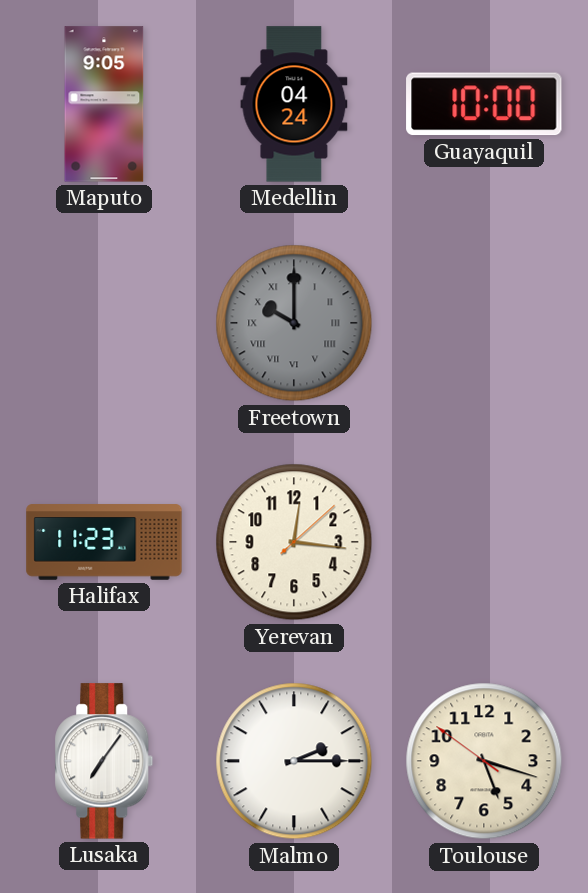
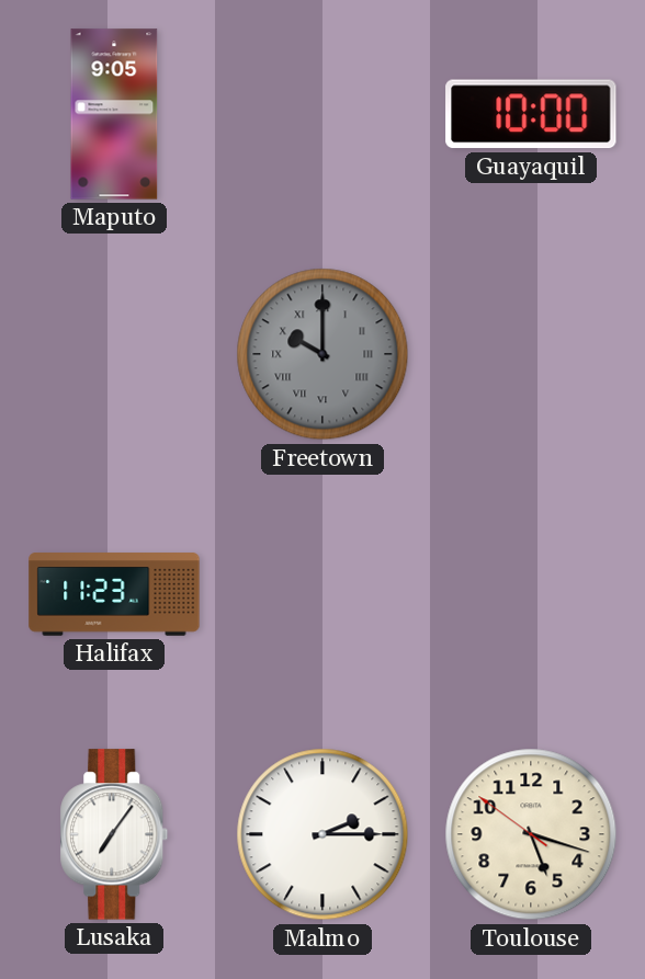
Medellin: 04:24 -> none (294, 104)
Yerevan: 12:16 -> none (294, 542)
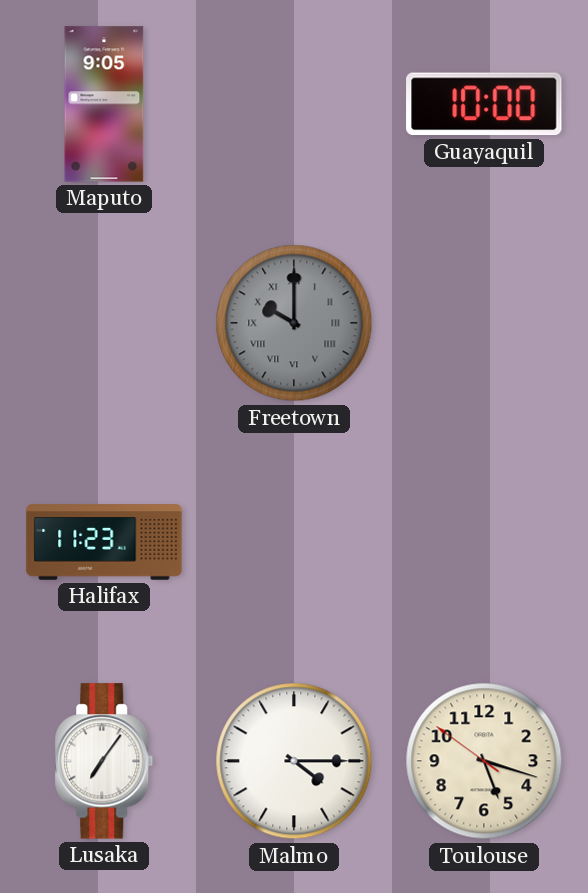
Malmo: 2:15 -> 4:15 (294, 761)
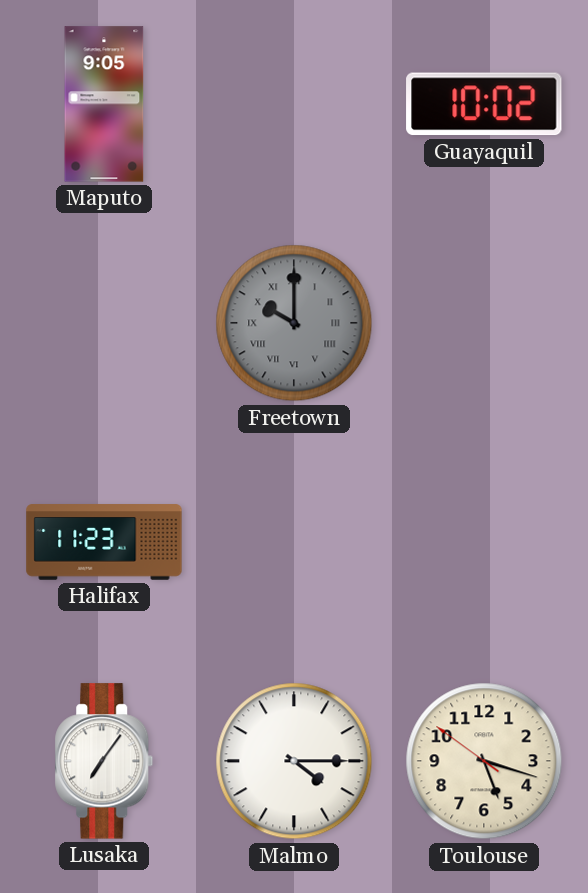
Guayaquil: 10:00 -> 10:02 (484, 104)
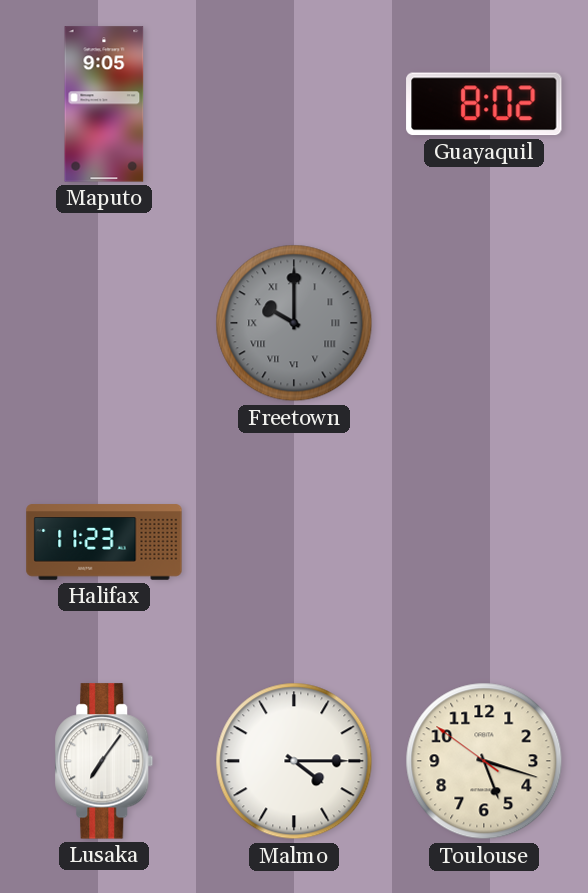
Guayaquil: 10:02 -> 8:02 (484, 104)
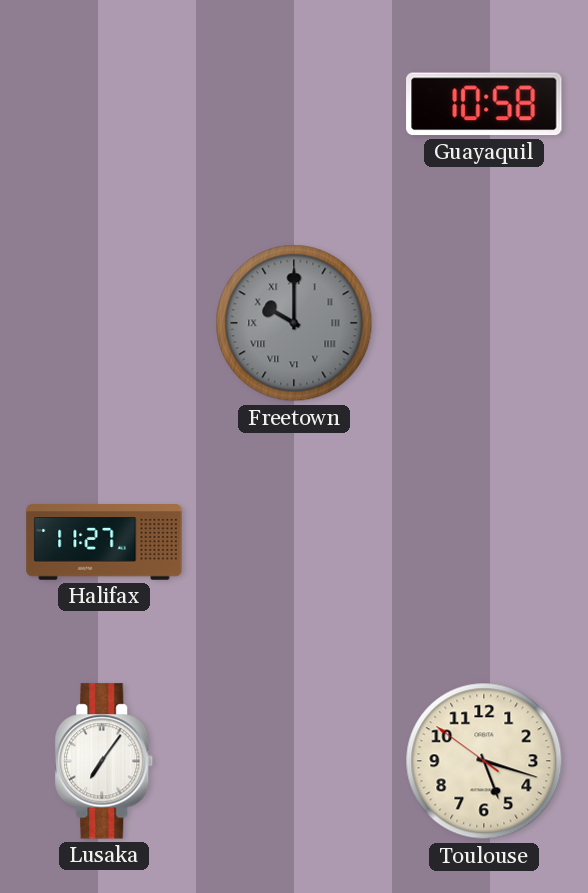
Maputo: 9:05 -> none (104, 104)
Guayaquil: 8:02 -> 10:58 (484, 104)
Halifax: 11:23 -> 11:27 (104, 542)
Malmo: 4:15 -> none (294, 761)
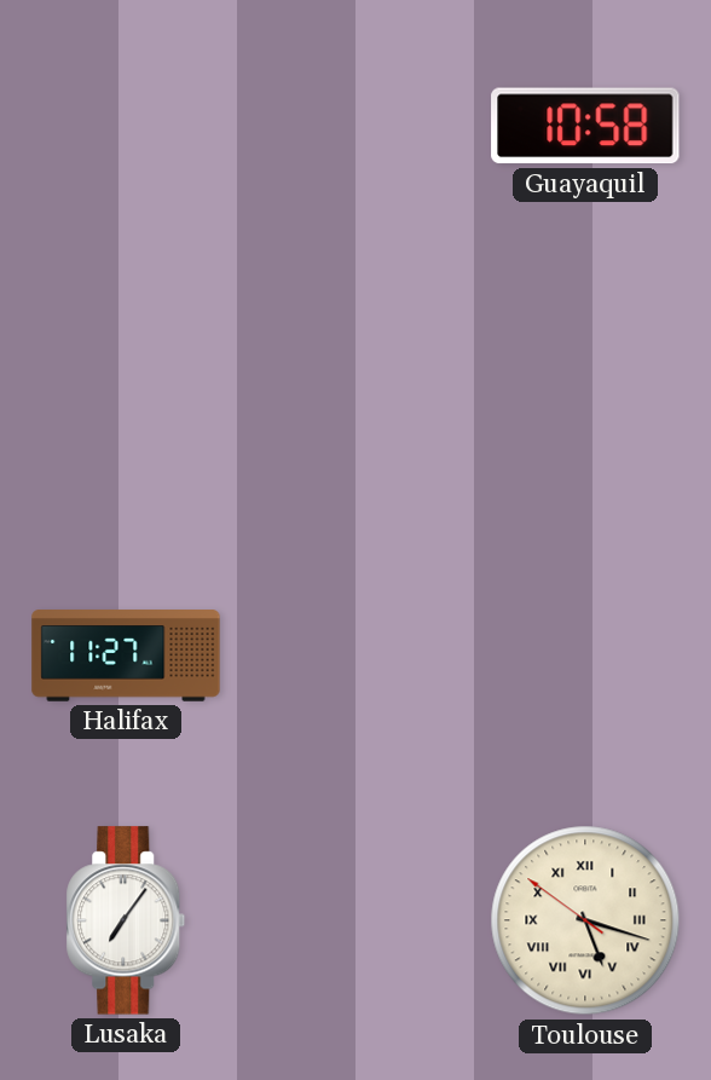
Freetown: 10:00 -> none (294, 323)
Toulouse numerals: Arabic -> Roman (585, 920)
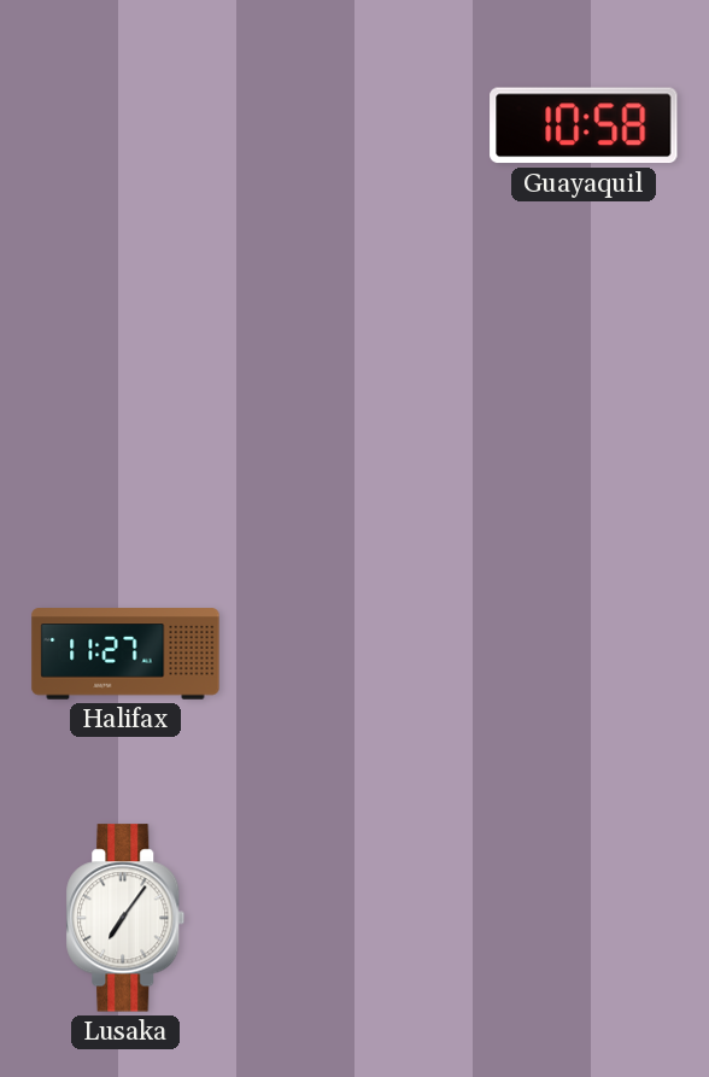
Toulouse: 5:17 -> none (585, 920)
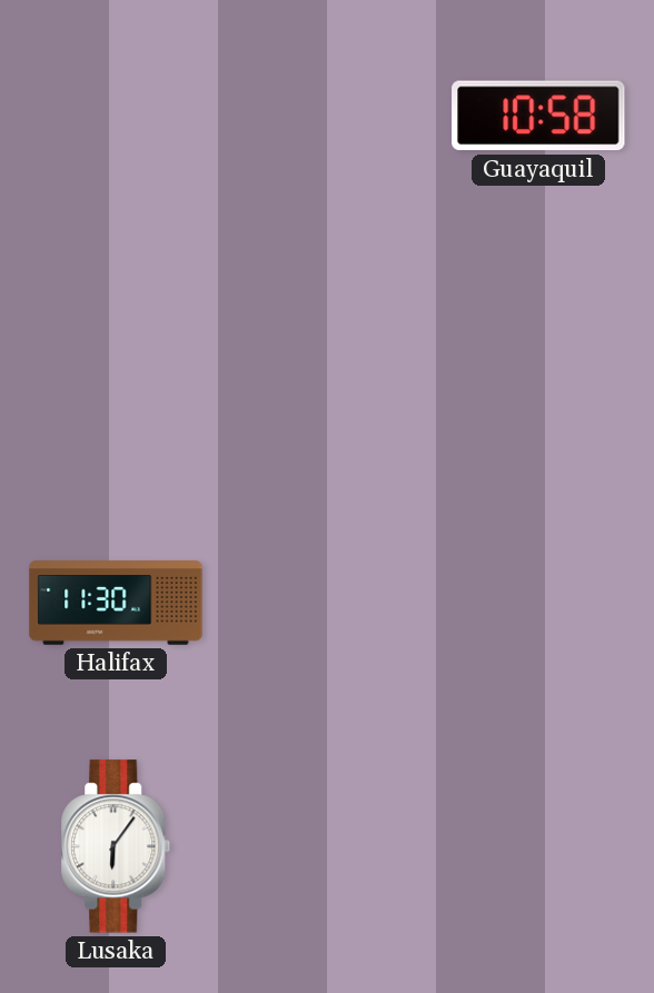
Halifax: 11:27 -> 11:30 (116, 603)
Lusaka: 7:06 -> 6:06 (116, 846)
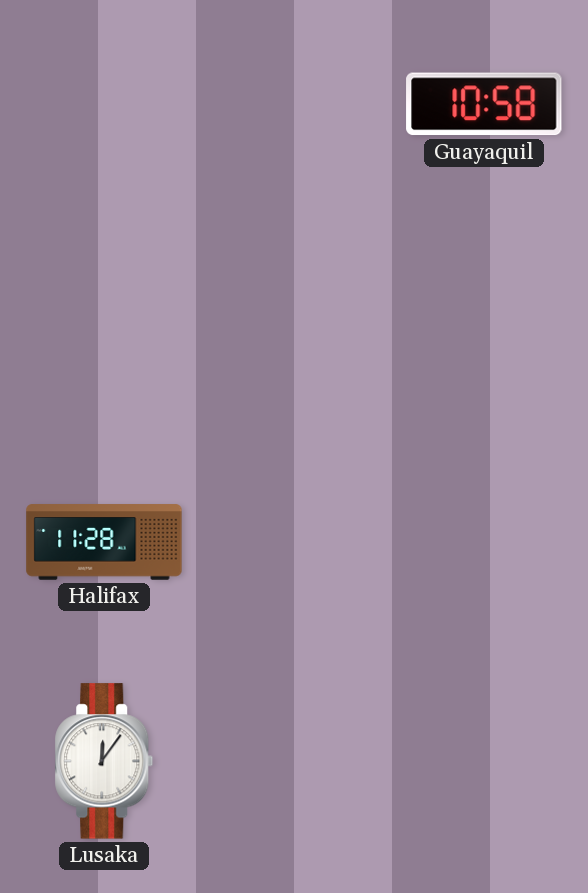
Halifax: 11:30 -> 11:28 (104, 542)
Lusaka: 6:06 -> 12:06 (104, 761)
